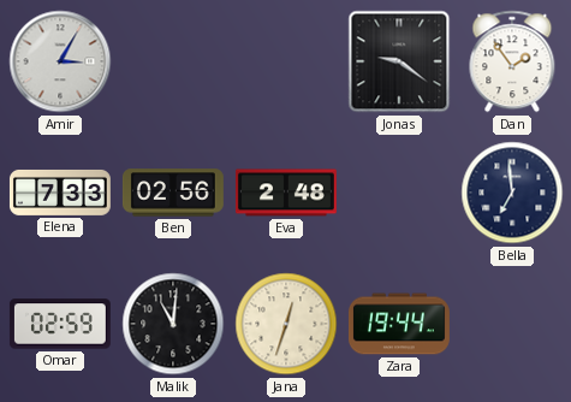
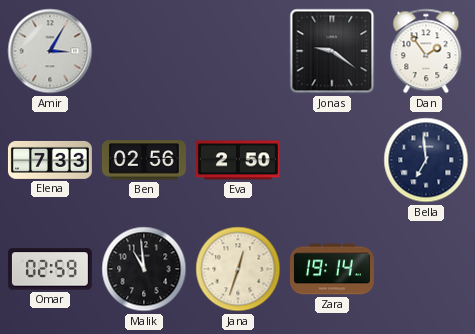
Eva: 2:48 -> 2:50 (238, 160)
Malik: 11:01 -> 10:59 (144, 269)
Zara: 19:44 -> 19:14 (332, 269)
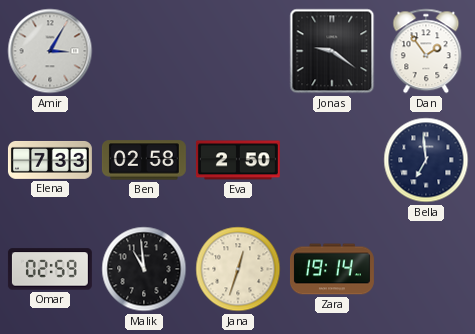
Ben: 02:56 -> 02:58 (144, 160)
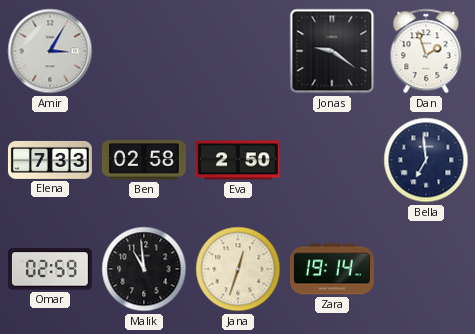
Dan: 1:54 -> 1:57 (426, 51)
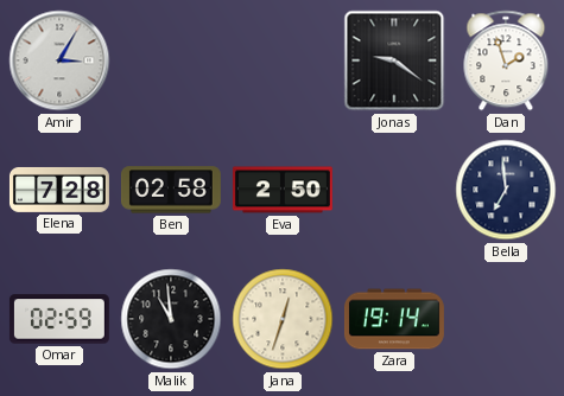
Elena: 7:33 -> 7:28 (59, 190)
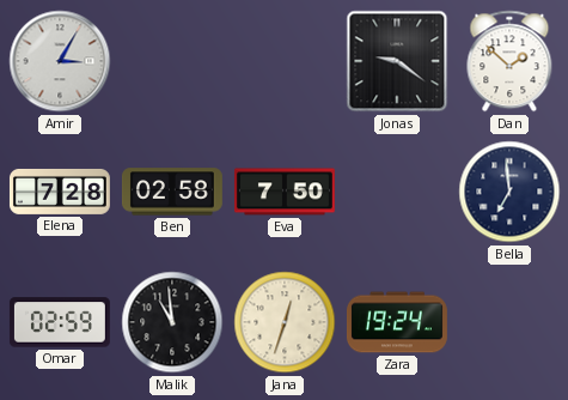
Dan: 1:57 -> 1:52 (509, 61)
Eva: 2:50 -> 7:50 (285, 192)
Zara: 19:14 -> 19:24 (397, 322)
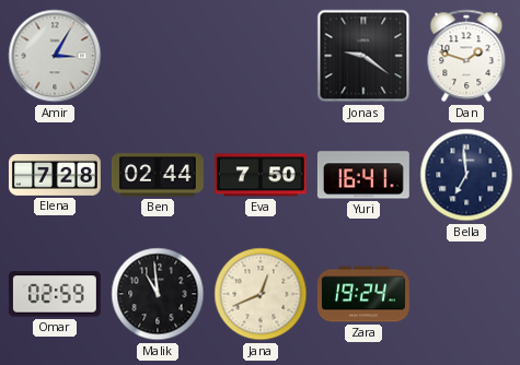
Dan: 1:52 -> 1:48 (466, 56)
Ben: 02:58 -> 02:44 (158, 175)
Yuri: none -> 16:41 (363, 175)
Jana: 12:33 -> 12:41 (261, 294)
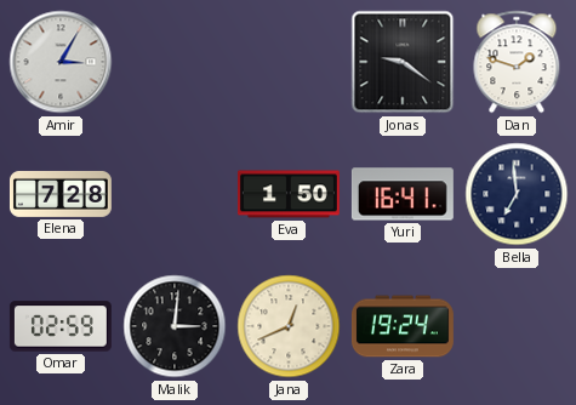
Ben: 02:44 -> none (158, 175)
Eva: 7:50 -> 1:50 (289, 194)
Malik: 10:59 -> 3:01 (175, 326)
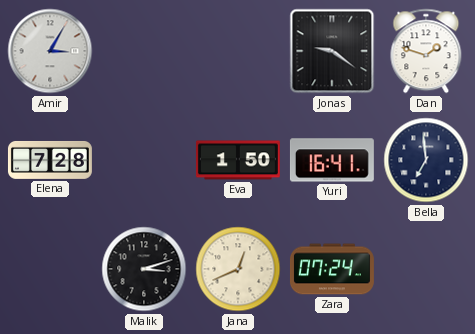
Omar: 02:59 -> none (61, 326)
Malik: 3:01 -> 3:12 (144, 269)
Zara: 19:24 -> 07:24 (332, 269)
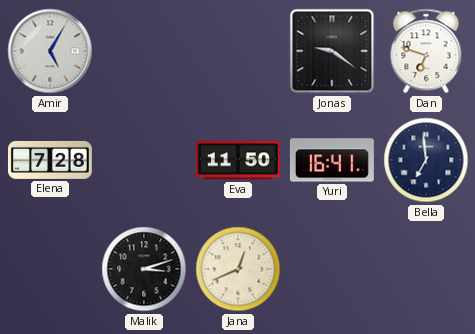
Amir: 3:05 -> 5:05 (50, 51)
Dan: 1:48 -> 6:48 (426, 51)
Eva: 1:50 -> 11:50 (238, 160)
Zara: 07:24 -> none (332, 269)
